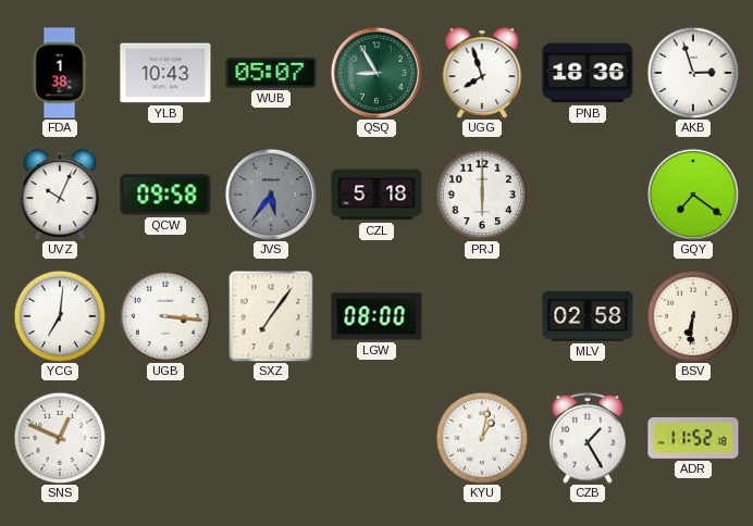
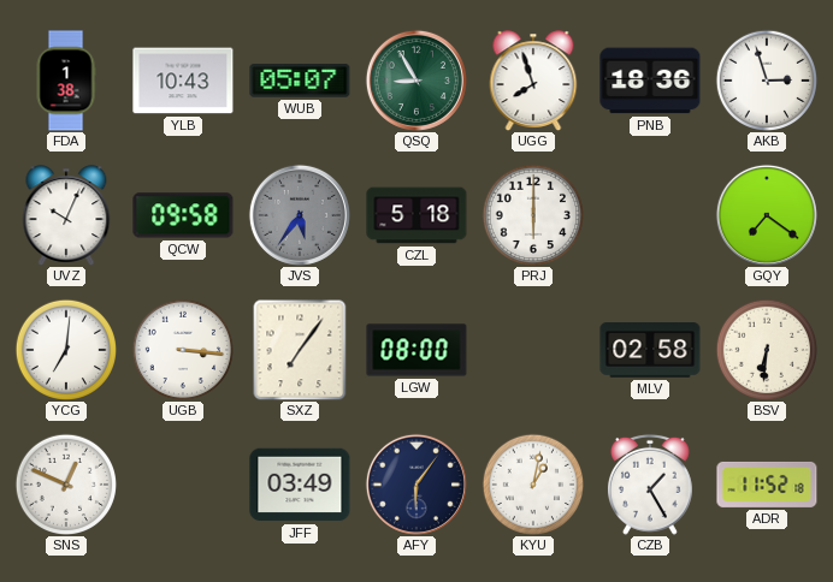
JFF: none -> 03:49 (300, 485)
AFY: none -> 6:06 (416, 485)
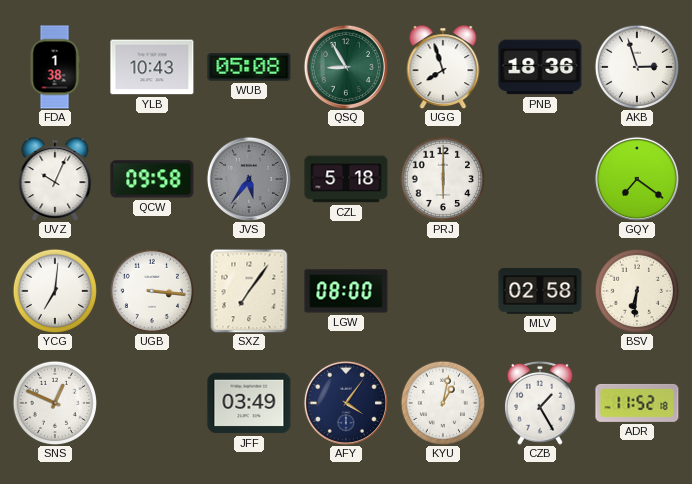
WUB: 05:07 -> 05:08 (249, 67)
AFY: 6:06 -> 4:06 (346, 403)
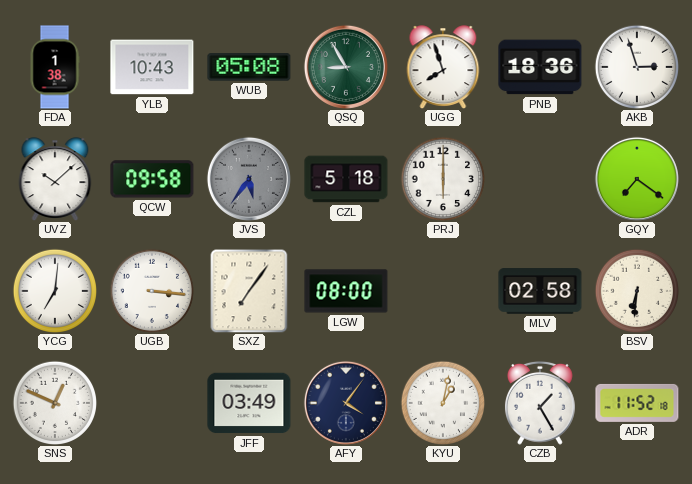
UVZ: 10:04 -> 10:08 (55, 179)
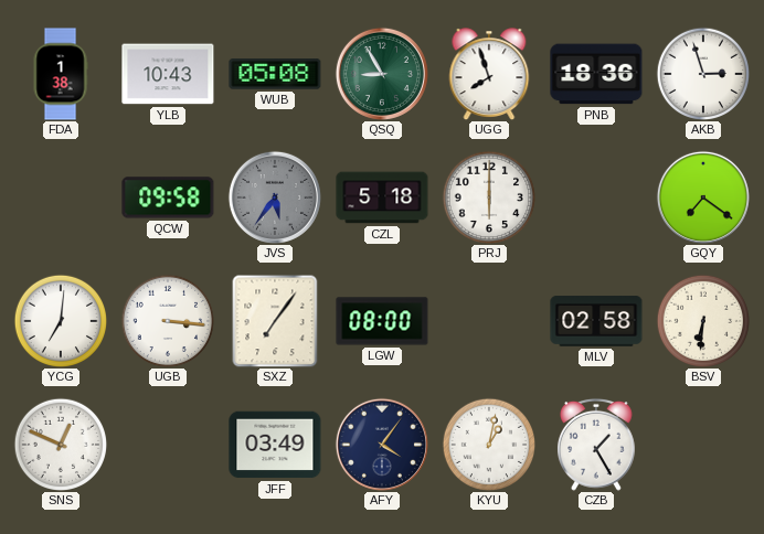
UVZ: 10:08 -> none (55, 179)
ADR: 11:52 -> none (637, 403)
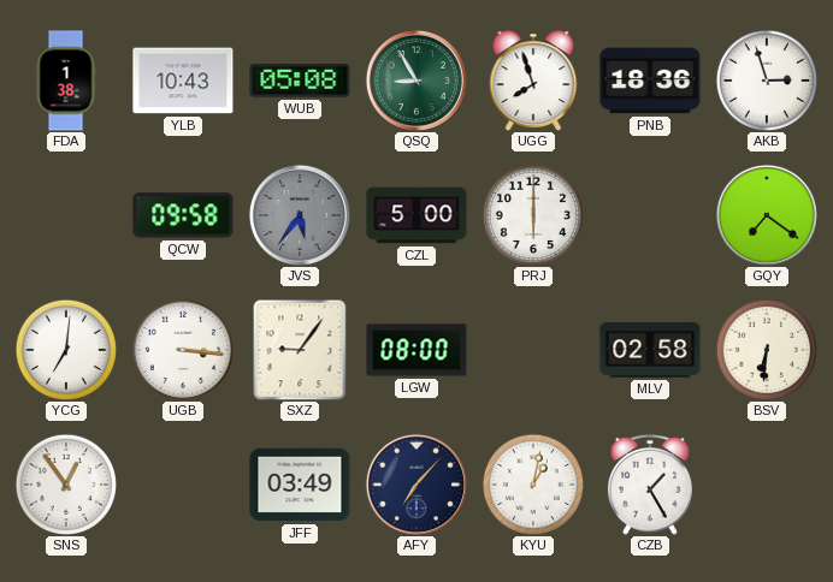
CZL: 5:18 -> 5:00 (416, 215)
SXZ: 7:06 -> 9:06 (300, 350)
SNS: 12:49 -> 12:54 (65, 483)
AFY: 4:06 -> 7:07 (416, 485)
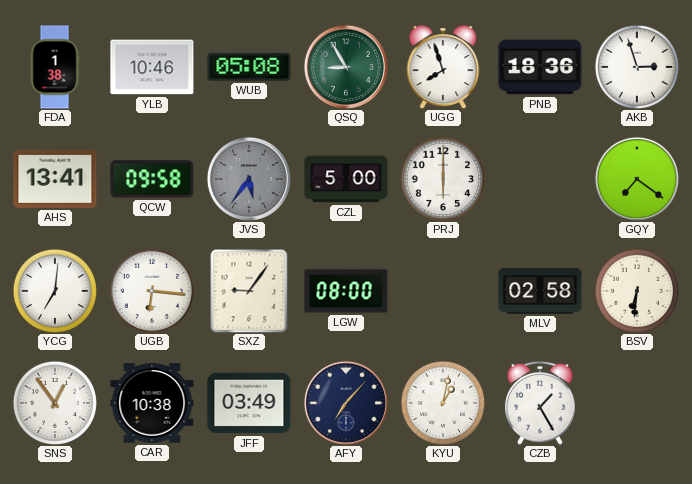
YLB: 10:43 -> 10:46 (152, 67)
AHS: none -> 13:41 (55, 179)
UGB: 3:16 -> 6:16 (151, 290)
CAR: none -> 10:38 (152, 403)
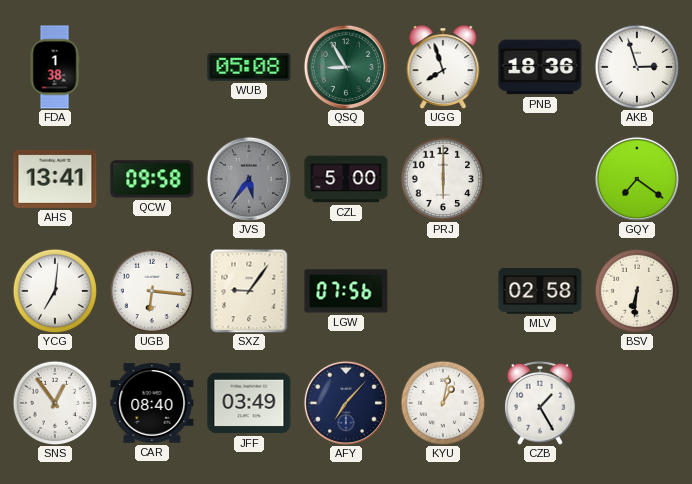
YLB: 10:46 -> none (152, 67)
LGW: 08:00 -> 07:56 (346, 291)
CAR: 10:38 -> 08:40 (152, 403)
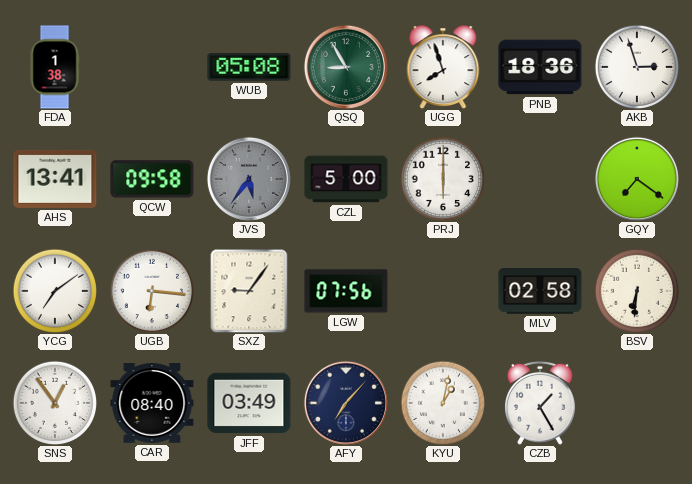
YCG: 7:01 -> 7:09 (54, 290)
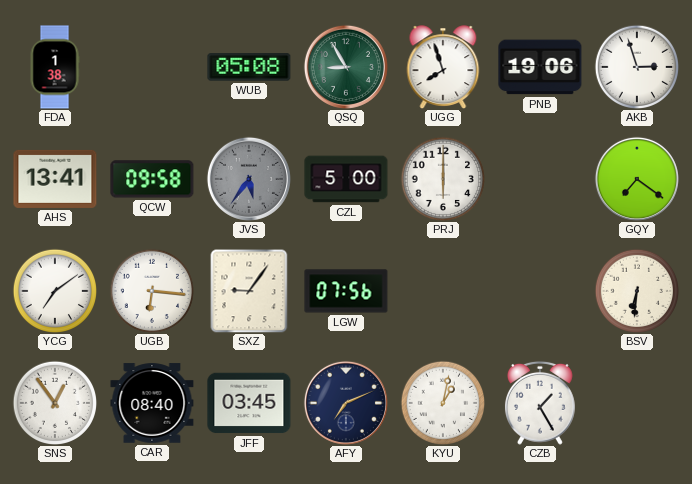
PNB: 18:36 -> 19:06 (540, 67)
MLV: 02:58 -> none (540, 291)
JFF: 03:49 -> 03:45 (249, 403)
AFY: 7:07 -> 7:11 (346, 403)
